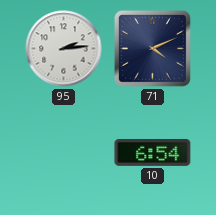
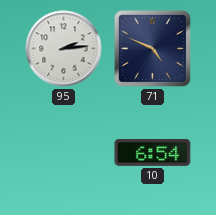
71: 4:11 -> 4:49 (152, 48)
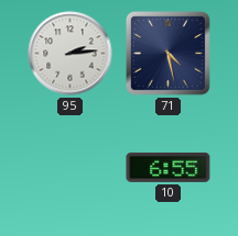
71: 4:49 -> 4:28 (167, 53)
10: 6:54 -> 6:55 (169, 167)
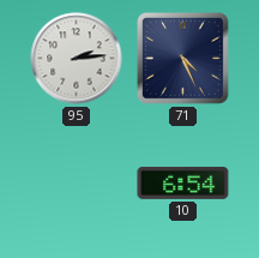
71: 4:28 -> 4:26 (182, 58)
10: 6:55 -> 6:54 (183, 182)
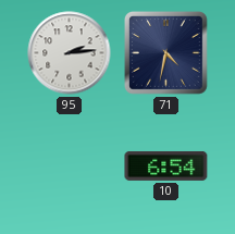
71: 4:26 -> 4:32 (165, 52)
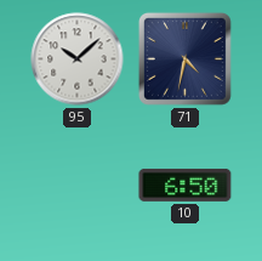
95: 2:14 -> 10:08 (78, 59)
10: 6:54 -> 6:50 (186, 185)
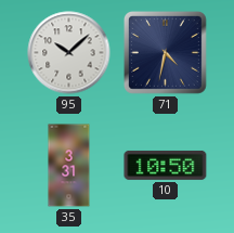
35: none -> 3:31 (69, 166)
10: 6:50 -> 10:50 (166, 165)
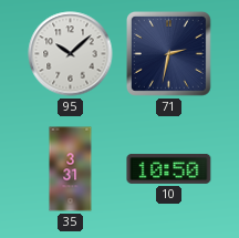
71: 4:32 -> 2:32 (168, 53)
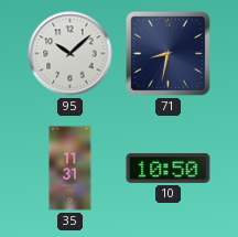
71: 2:32 -> 8:32 (167, 53)
35: 3:31 -> 11:31 (71, 169)
